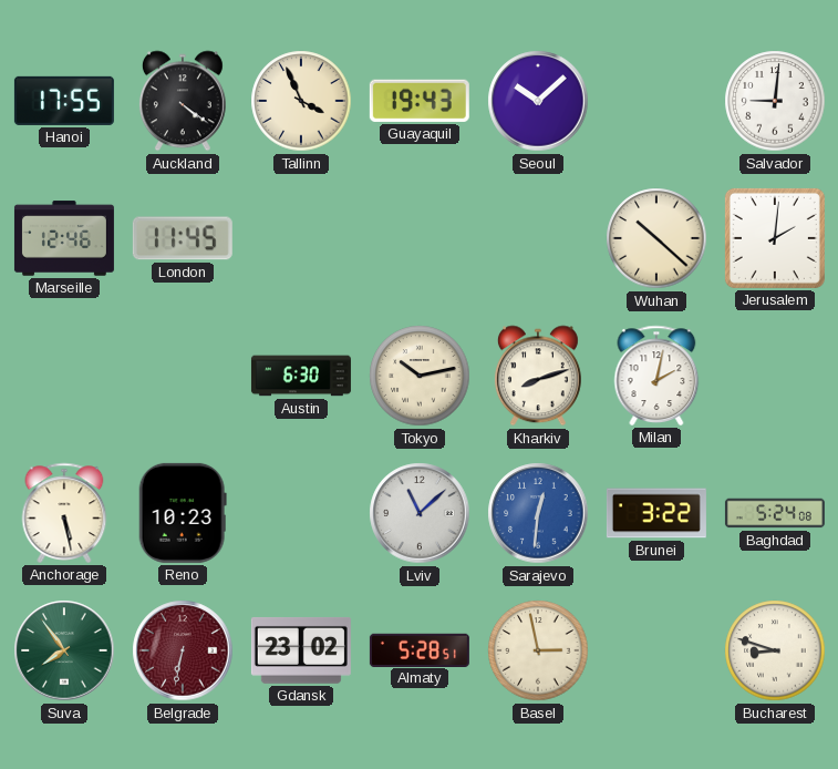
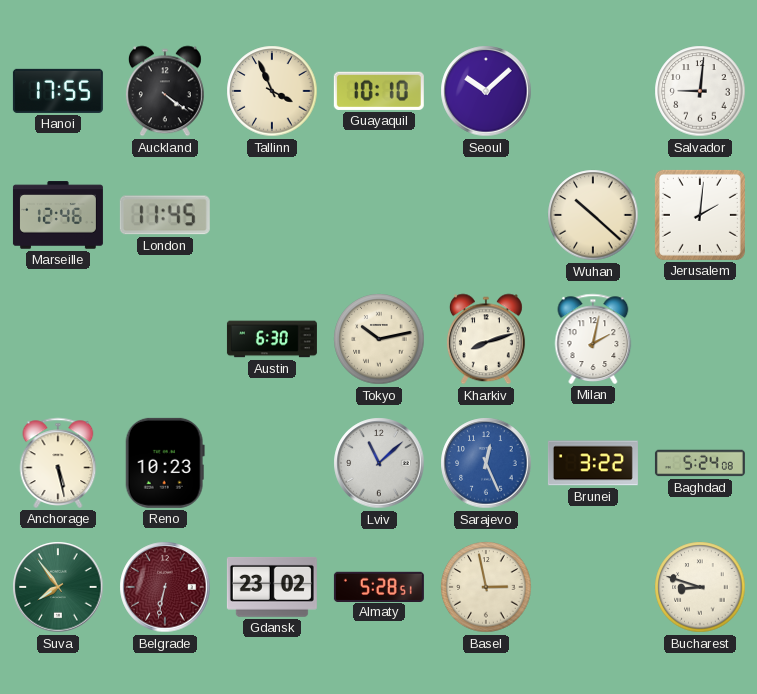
Guayaquil: 19:43 -> 10:10 (379, 91)
Sarajevo: 12:31 -> 12:26 (486, 463)
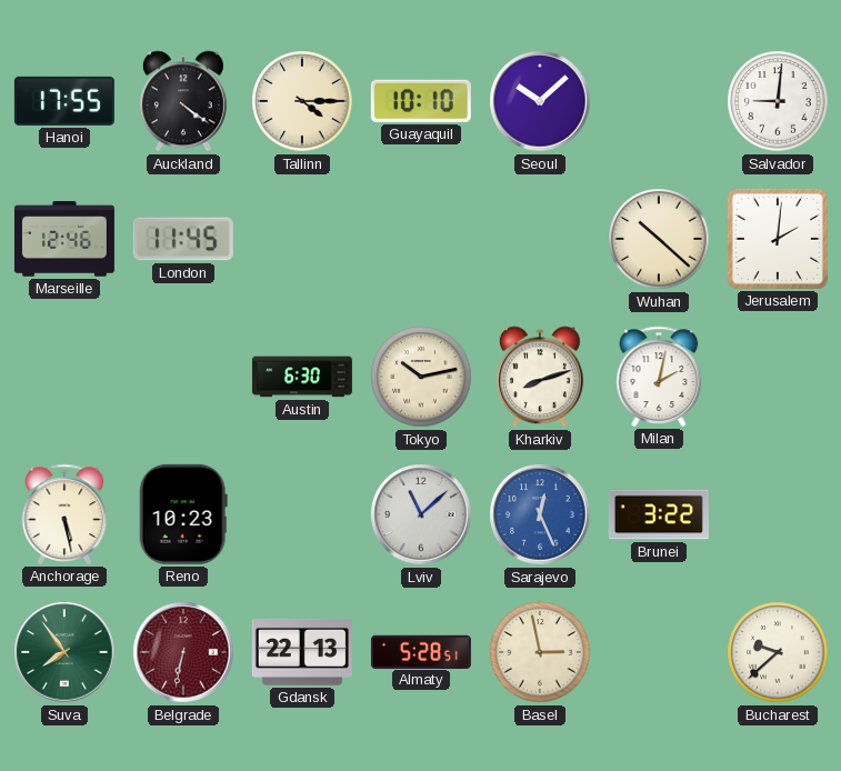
Tallinn: 3:56 -> 4:15 (302, 101)
Baghdad: 5:24 -> none (700, 463)
Gdansk: 23:02 -> 22:13 (302, 652)
Bucharest: 8:48 -> 9:38 (778, 652)
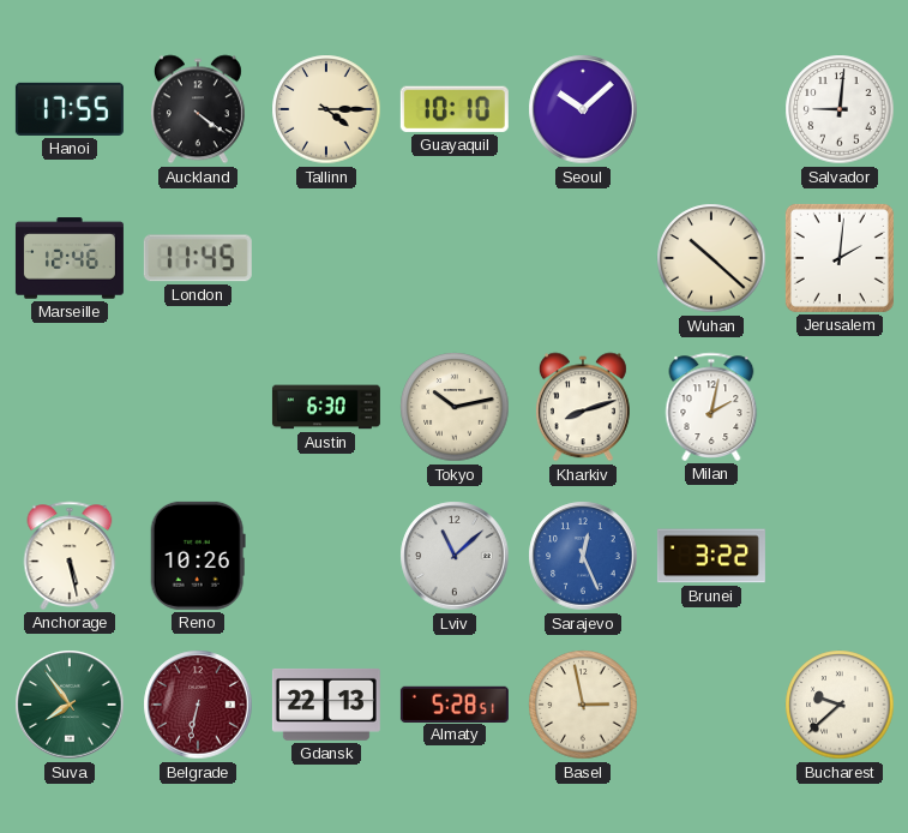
Reno: 10:23 -> 10:26 (198, 556)
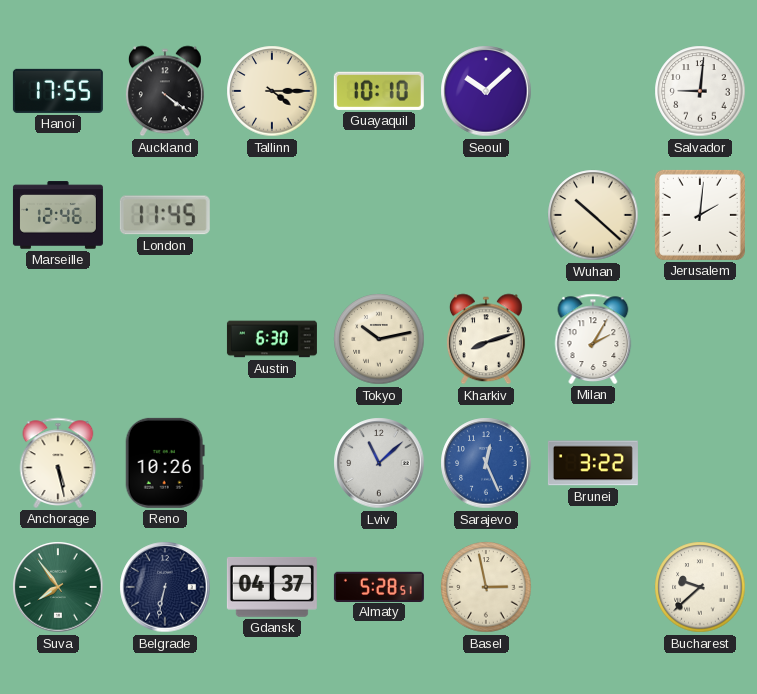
Milan: 2:02 -> 2:05 (593, 339)
Belgrade dial: burgundy -> navy (165, 587)
Gdansk: 22:13 -> 04:37 (272, 587)
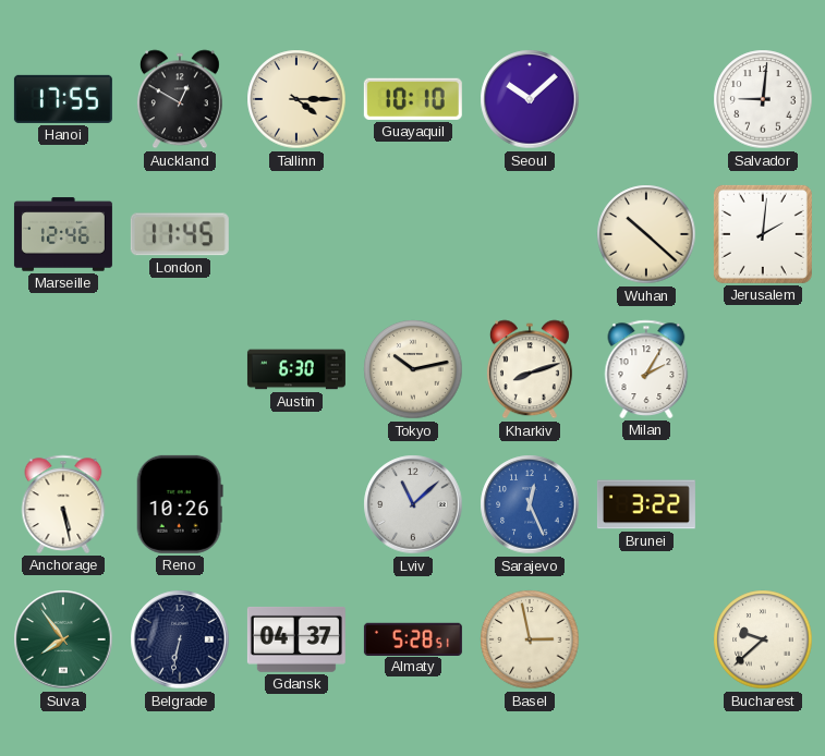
Auckland: 4:21 -> 12:50 (180, 99)
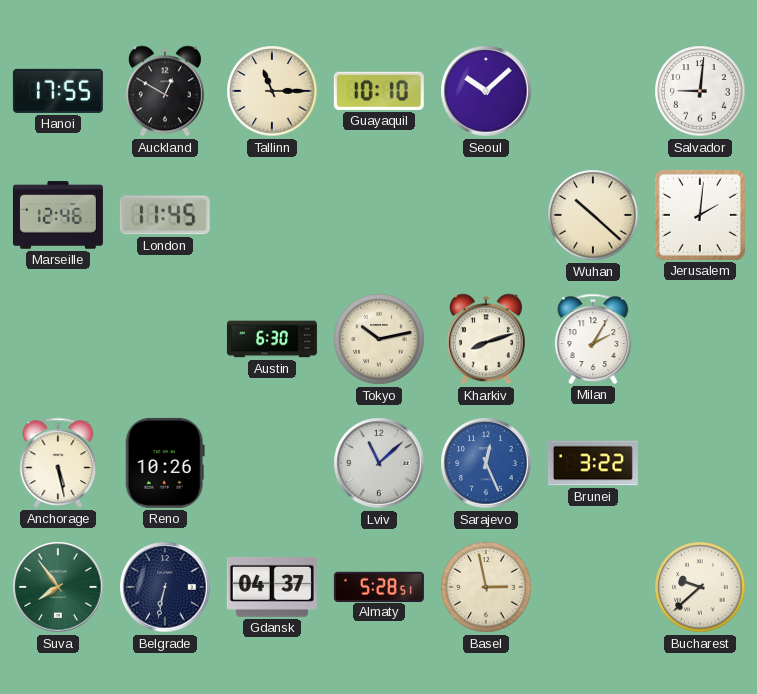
Tallinn: 4:15 -> 11:15 (272, 91)
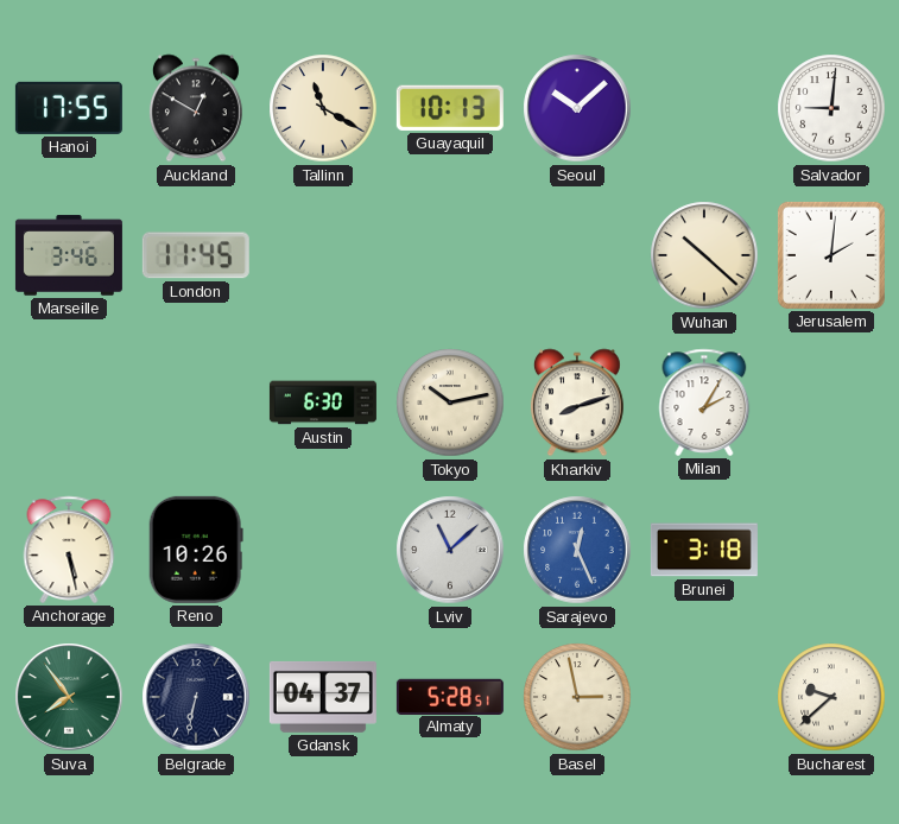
Tallinn: 11:15 -> 11:20 (323, 108)
Guayaquil: 10:10 -> 10:13 (450, 108)
Marseille: 12:46 -> 3:46 (69, 255)
Brunei: 3:22 -> 3:18 (704, 550)
